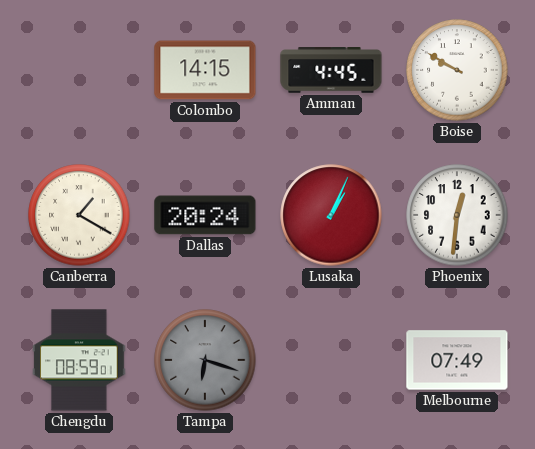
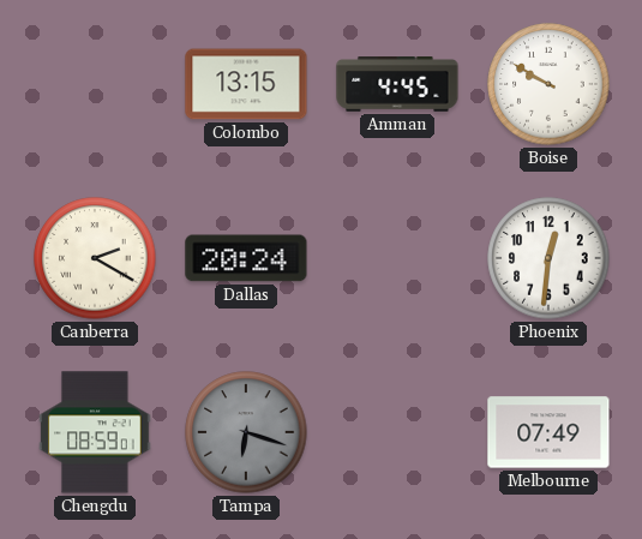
Colombo: 14:15 -> 13:15 (246, 84)
Canberra: 1:20 -> 2:20 (95, 258)
Lusaka: 1:04 -> none (331, 215)
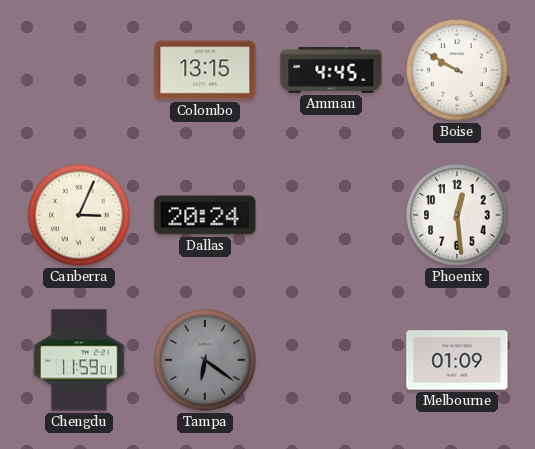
Canberra: 2:20 -> 3:04 (79, 215)
Phoenix: 12:31 -> 12:29 (457, 215)
Chengdu: 08:59 -> 11:59 (79, 360)
Tampa: 6:18 -> 6:21 (205, 360)
Melbourne: 07:49 -> 01:09 (457, 360)
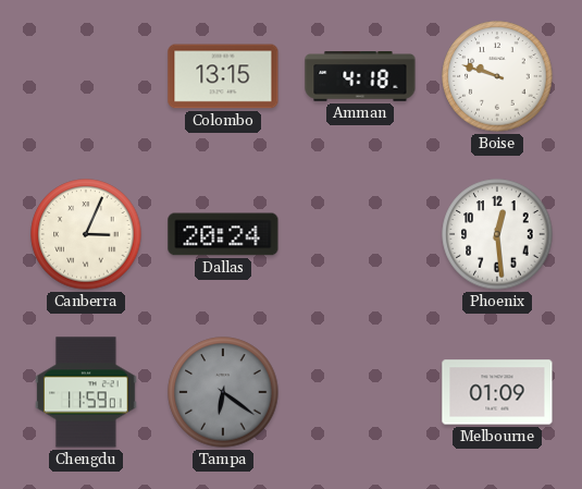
Amman: 4:45 -> 4:18 (360, 76)
Boise: 9:50 -> 9:48 (497, 76)
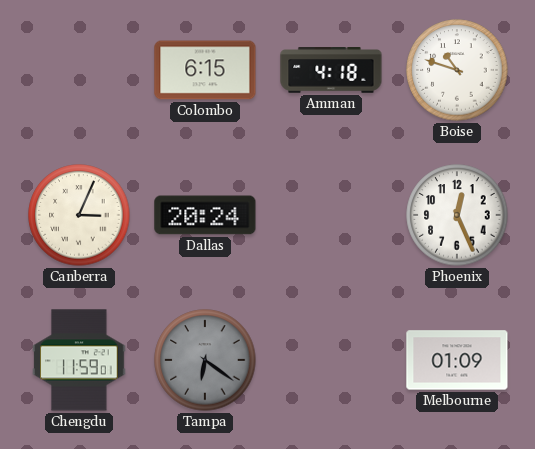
Colombo: 13:15 -> 6:15 (205, 70)
Boise: 9:48 -> 10:48 (457, 70)
Phoenix: 12:29 -> 12:26 (457, 215)
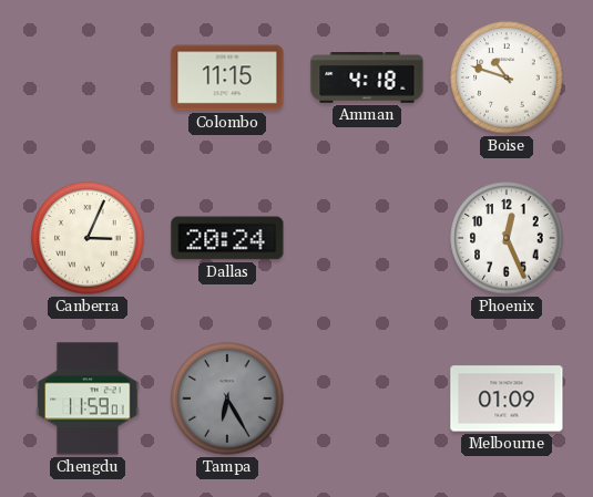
Colombo: 6:15 -> 11:15 (227, 77)
Tampa: 6:21 -> 6:25 (227, 398)
